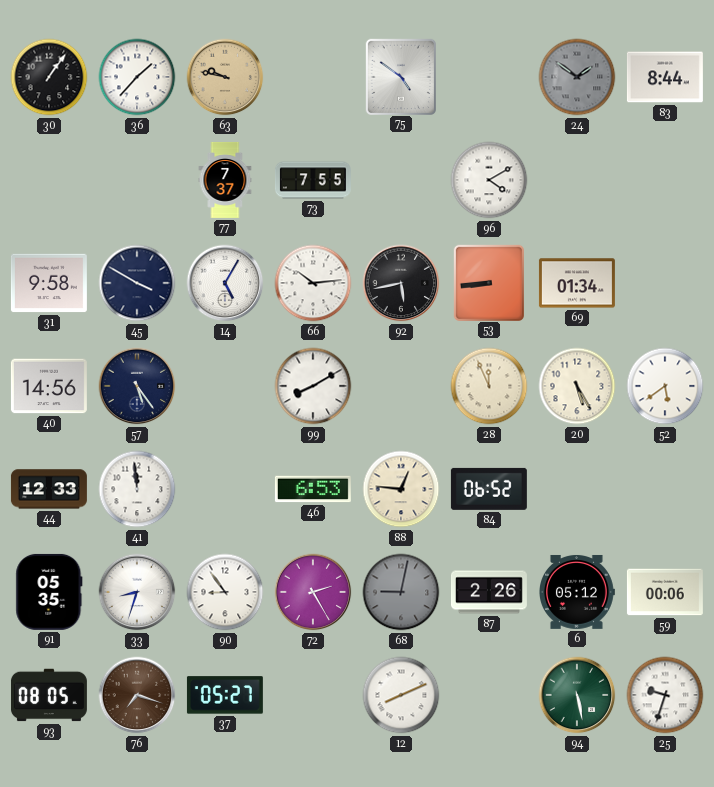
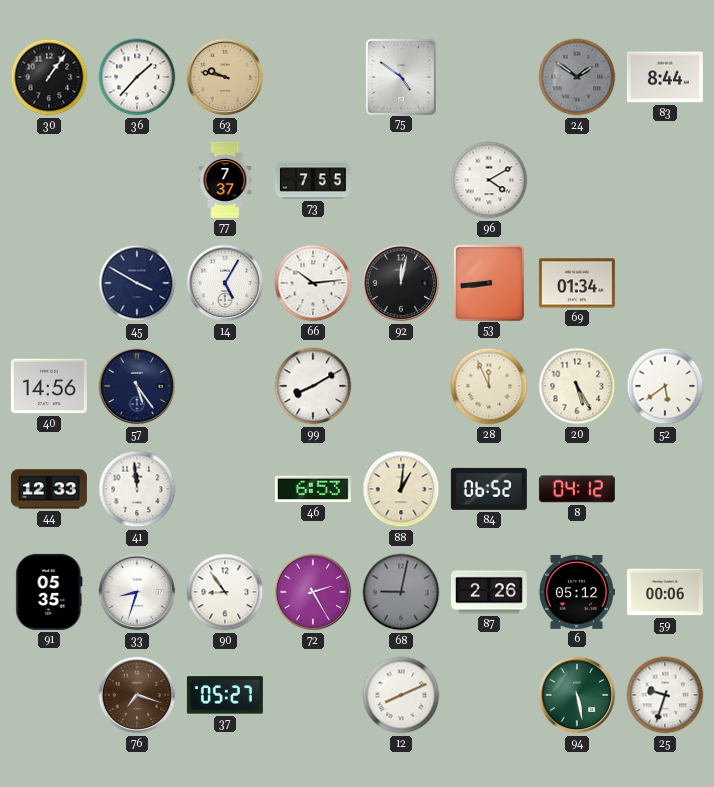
31: 9:58 -> none (49, 283)
92: 5:43 -> 12:02 (401, 283)
88: 12:46 -> 1:01 (401, 489)
8: none -> 04:12 (577, 489)
93: 08:05 -> none (49, 695)
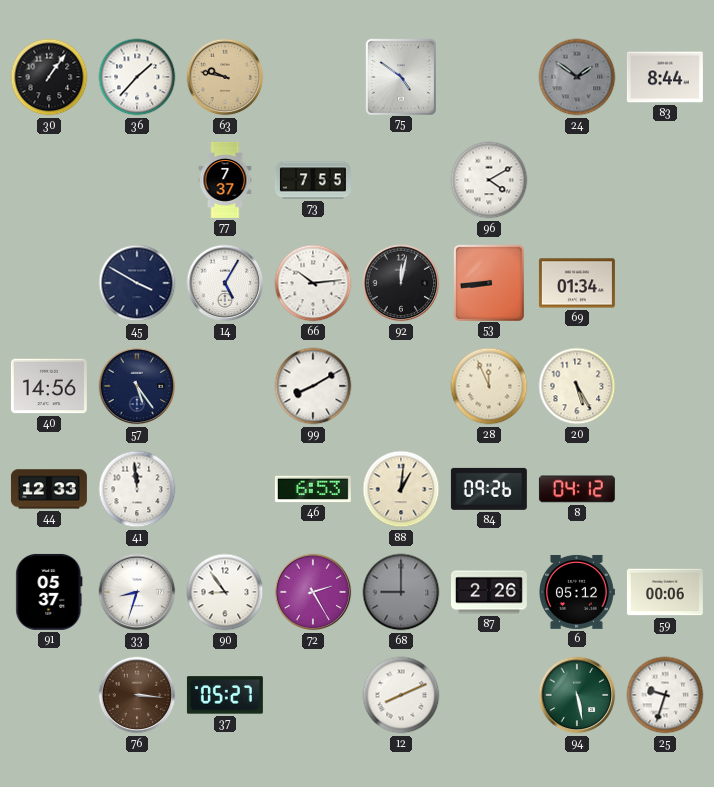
52: 5:39 -> none (665, 386)
84: 06:52 -> 09:26 (489, 489)
91: 05:35 -> 05:37 (49, 592)
68: 9:02 -> 9:00 (401, 592)
76: 7:18 -> 3:16 (137, 695)
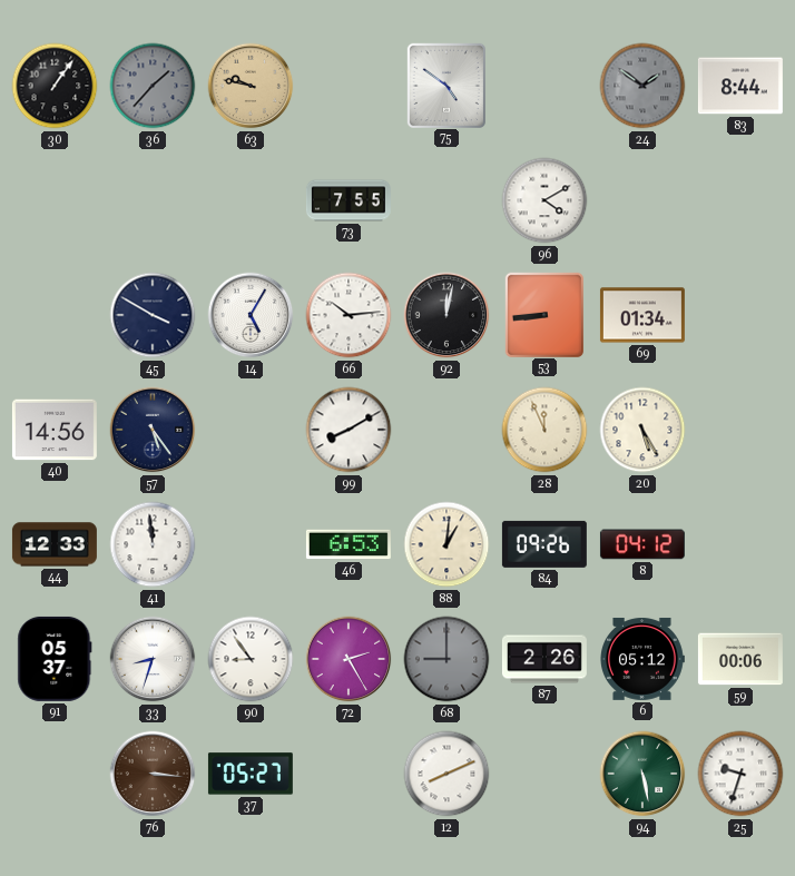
36 dial: white -> grey (153, 86)
77: 7:37 -> none (225, 180)
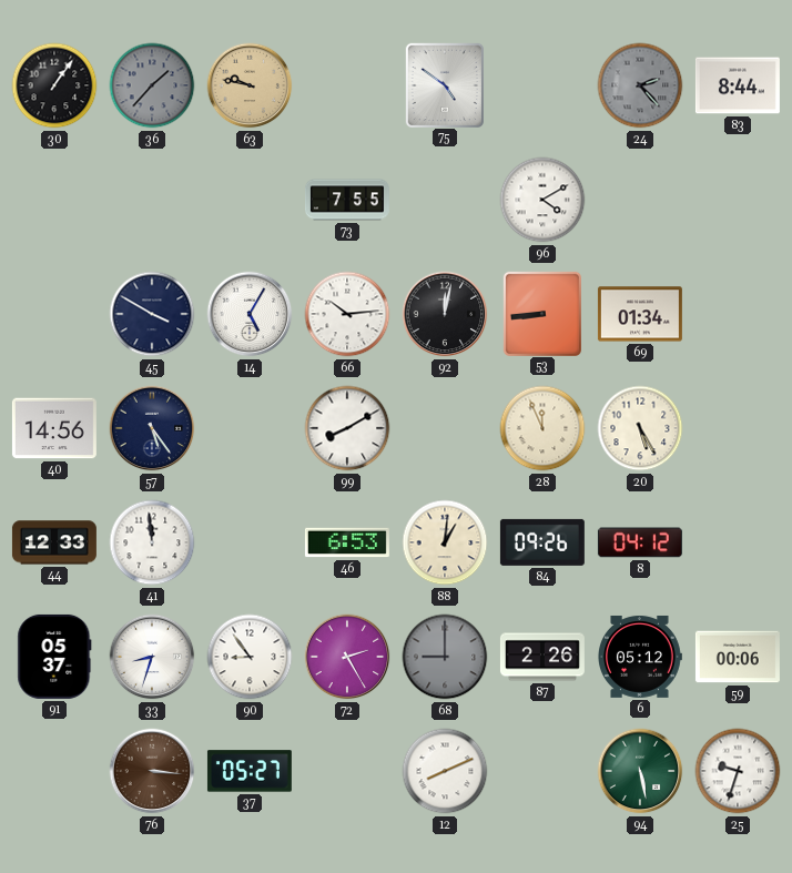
24: 1:51 -> 2:23 (640, 85)
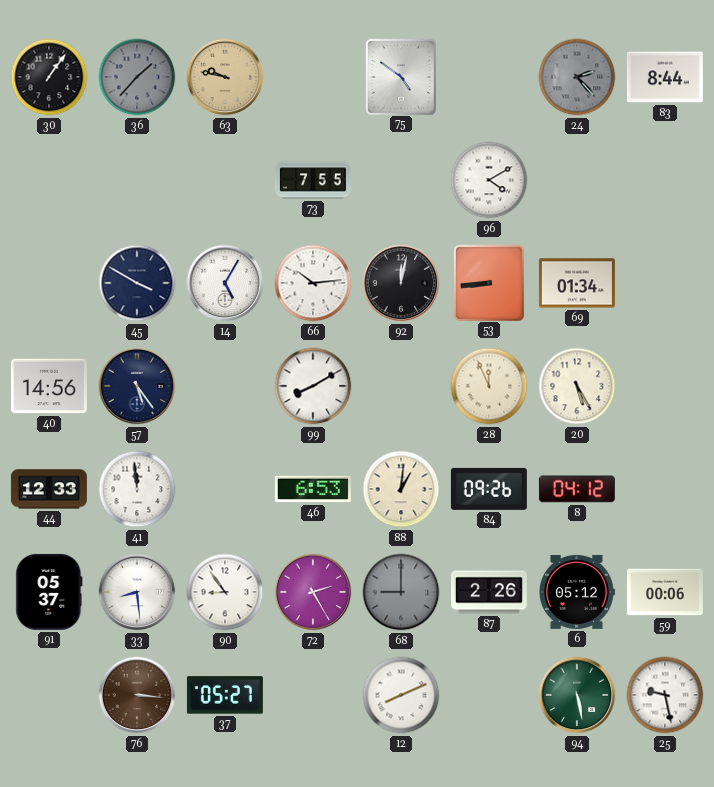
33: 8:33 -> 8:29 (137, 592)
25: 9:33 -> 9:28 (665, 695)
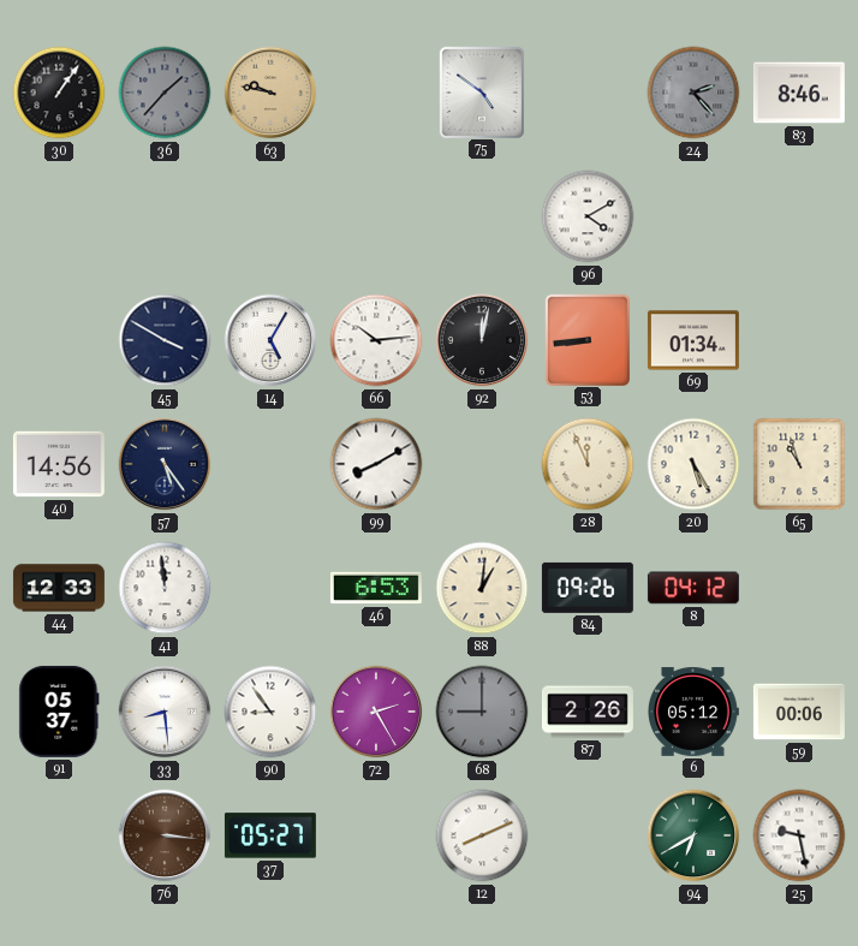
83: 8:44 -> 8:46 (799, 93)
73: 7:55 -> none (313, 180)
65: none -> 10:57 (799, 464)
94: 5:28 -> 6:40 (693, 835)
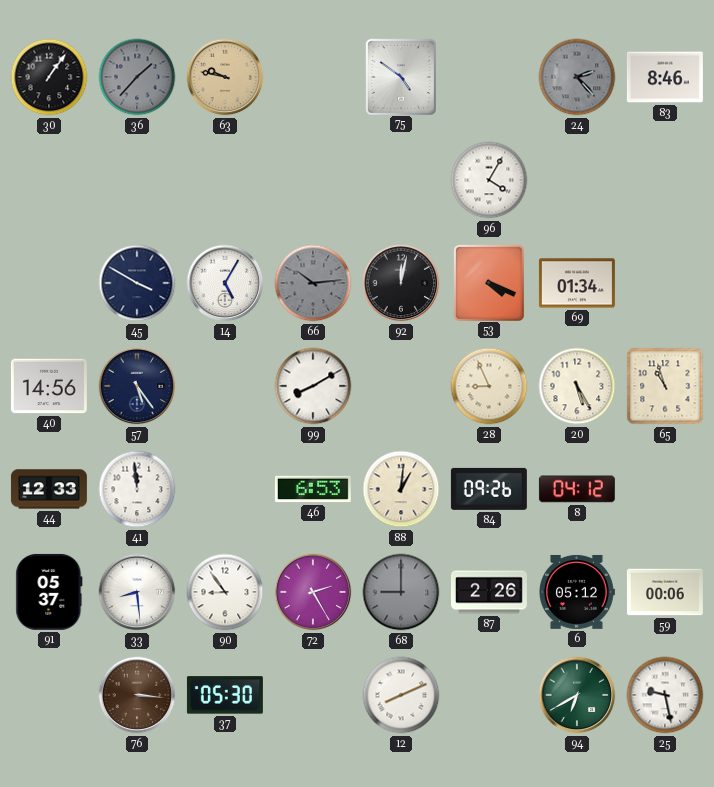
96: 4:10 -> 4:05 (489, 180)
66 dial: white -> grey (313, 283)
53: 8:44 -> 4:19 (488, 282)
28: 11:56 -> 8:56 (489, 386)
37: 05:27 -> 05:30 (225, 695)
